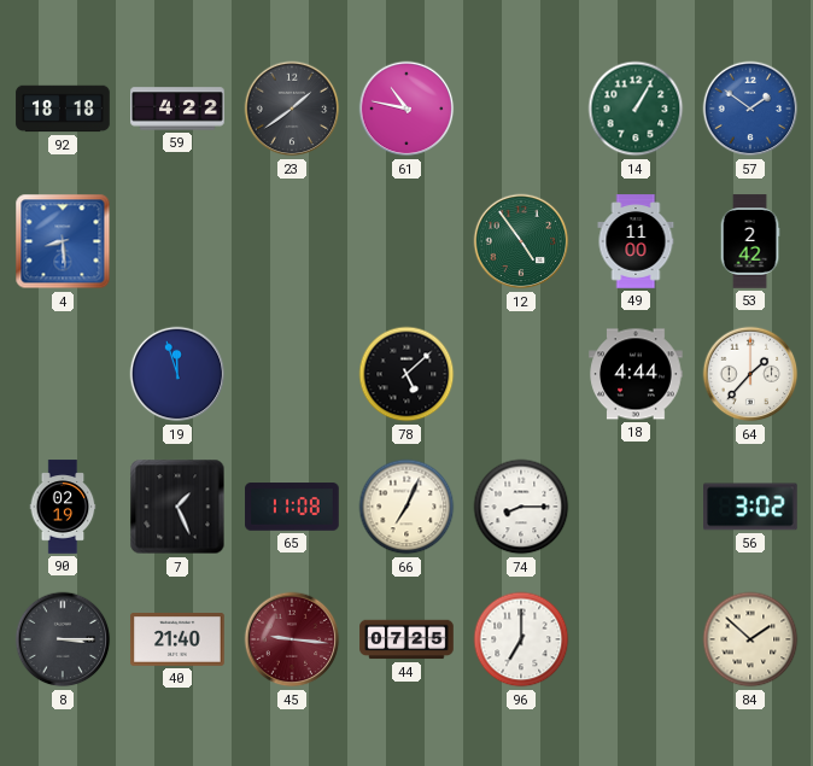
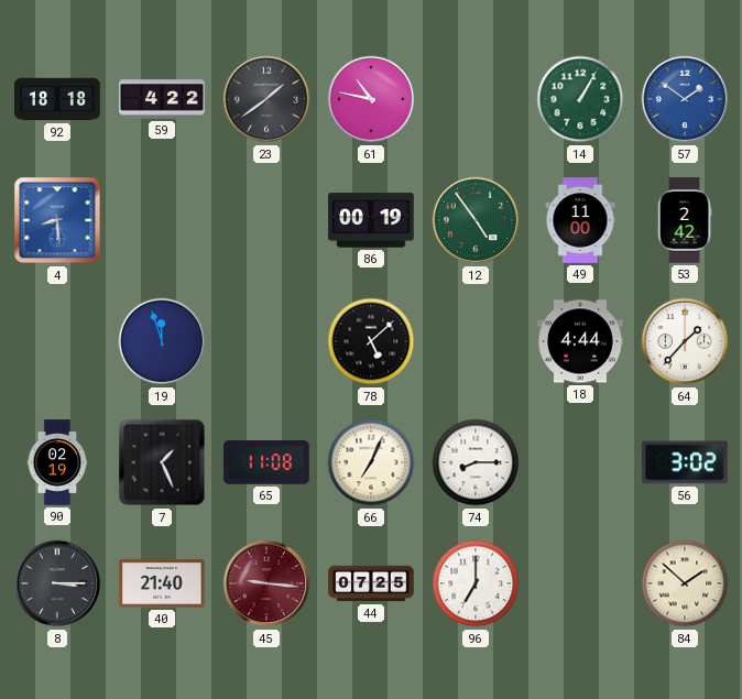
86: none -> 00:19 (371, 220)
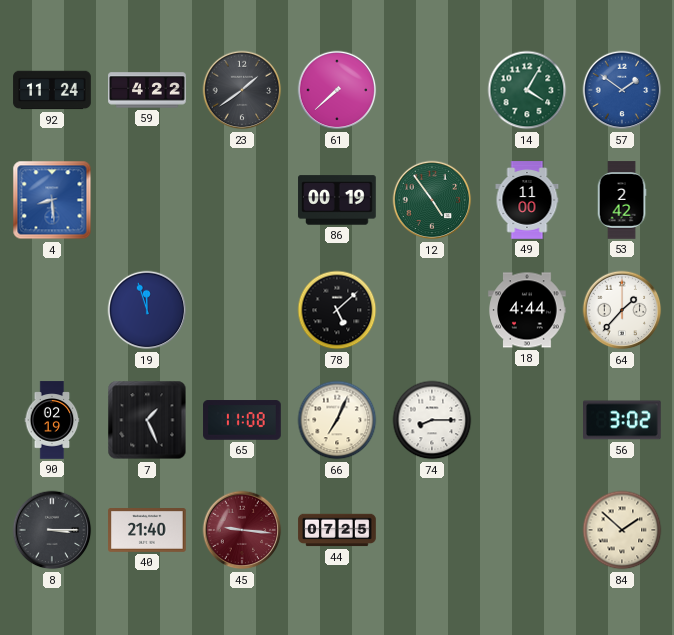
92: 18:18 -> 11:24 (52, 90)
61: 10:47 -> 7:38 (337, 90)
14: 1:05 -> 4:05 (527, 90)
96: 7:00 -> none (476, 583)
